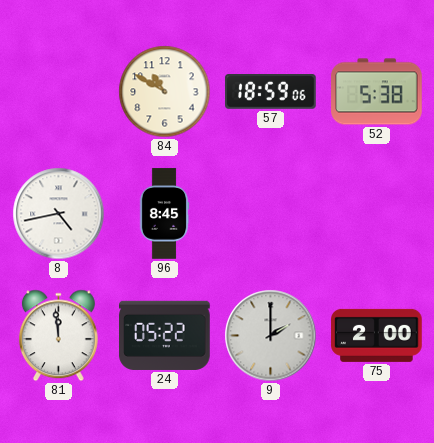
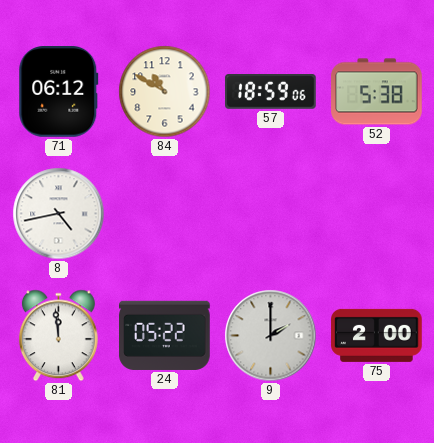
71: none -> 06:12 (59, 92)
96: 8:45 -> none (164, 214)
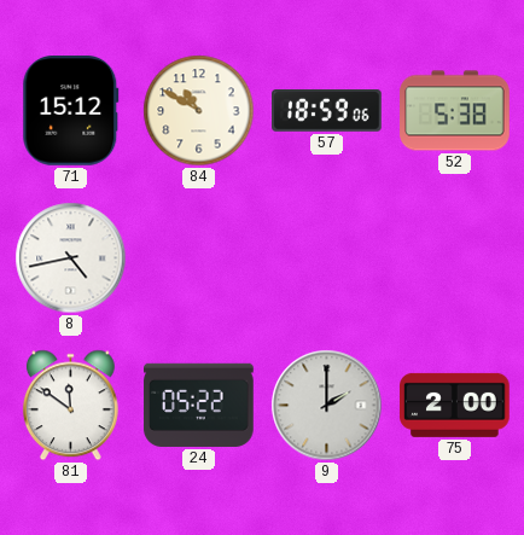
71: 06:12 -> 15:12 (71, 111)
81: 11:59 -> 11:51 (70, 406)
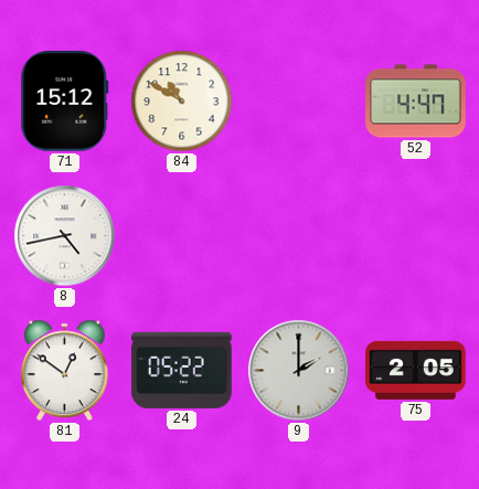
57: 18:59 -> none (327, 111)
52: 5:38 -> 4:47 (416, 102)
81: 11:51 -> 12:51 (64, 371)
75: 2:00 -> 2:05 (416, 370)
